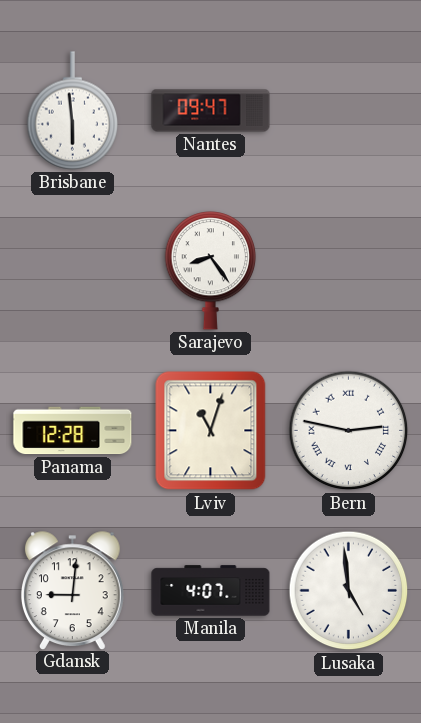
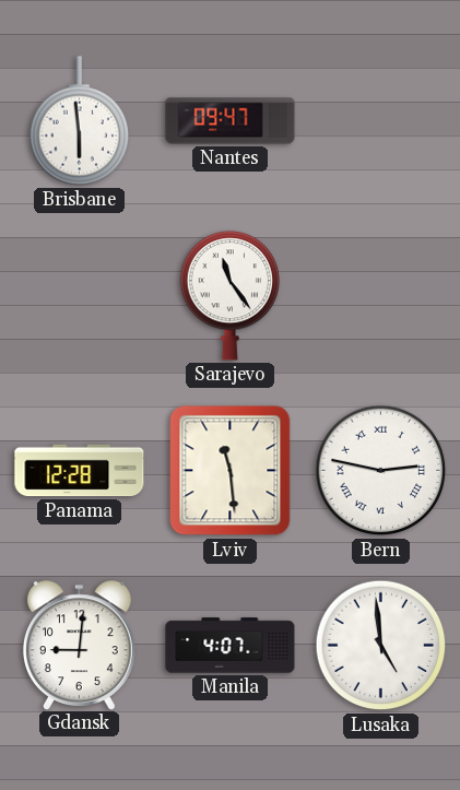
Sarajevo: 8:24 -> 11:24 (231, 296)
Lviv: 11:03 -> 11:29 (231, 471)
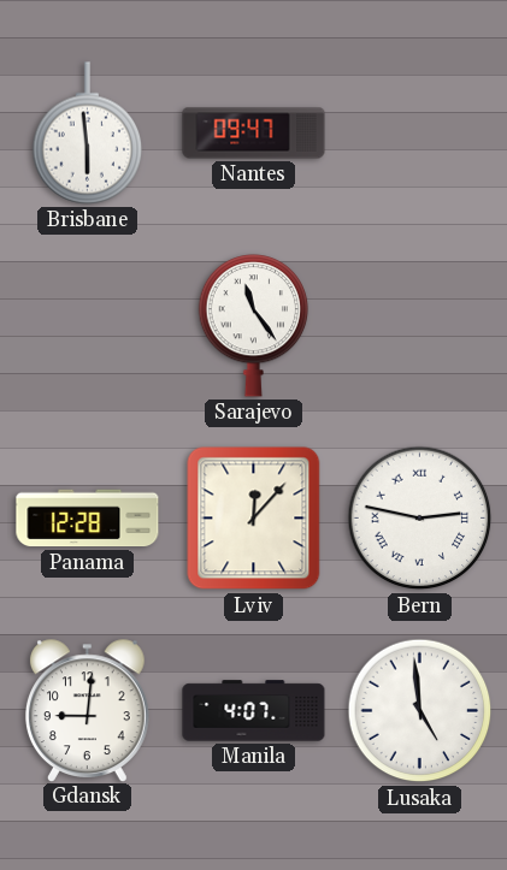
Lviv: 11:29 -> 12:07 (254, 519)
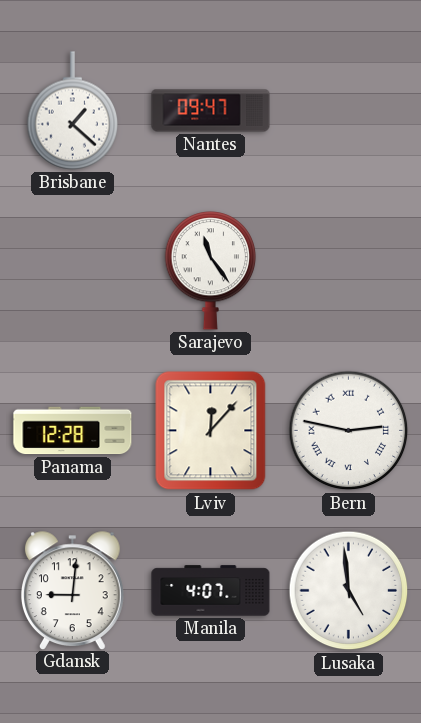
Brisbane: 5:59 -> 1:22 (73, 111)
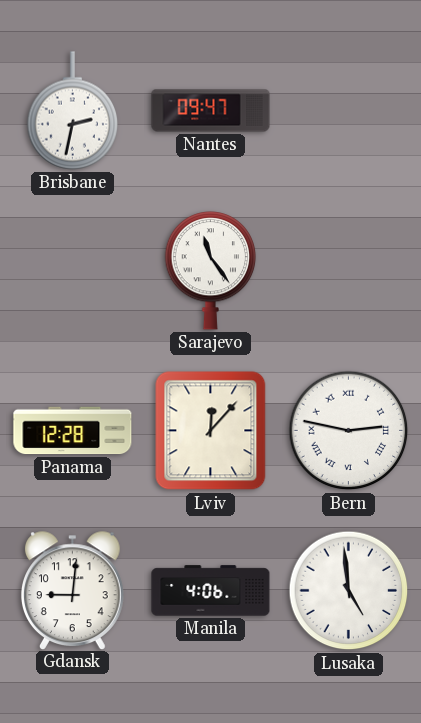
Brisbane: 1:22 -> 2:32 (73, 111)
Manila: 4:07 -> 4:06 (211, 591)
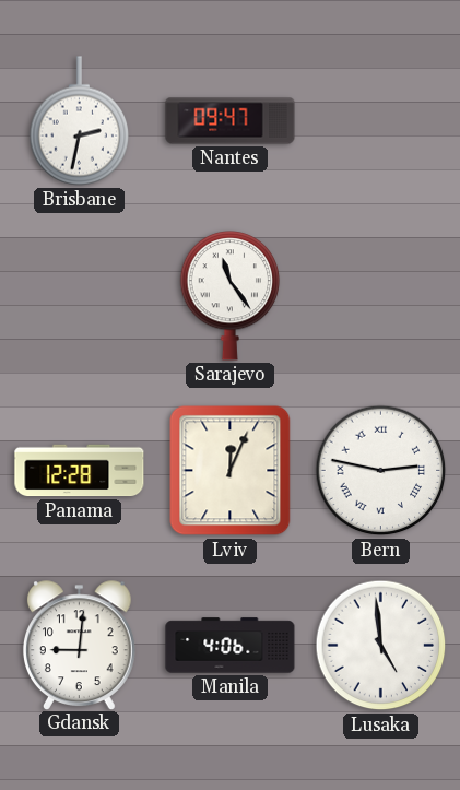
Lviv: 12:07 -> 12:04 (231, 471)
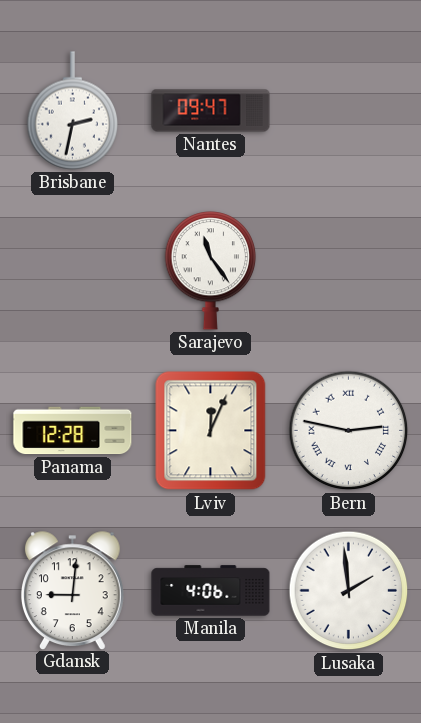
Lusaka: 4:59 -> 1:59 (349, 591)
